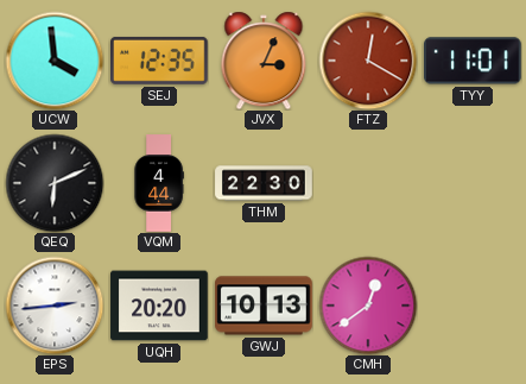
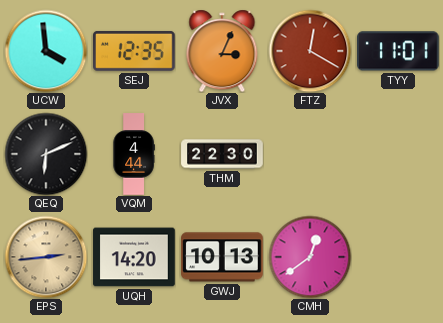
EPS dial: white -> champagne (46, 257)
UQH: 20:20 -> 14:20 (134, 257)
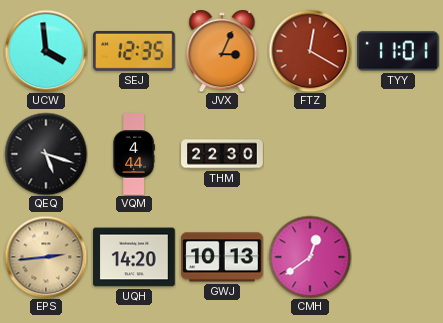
QEQ: 6:11 -> 5:18 (46, 154)
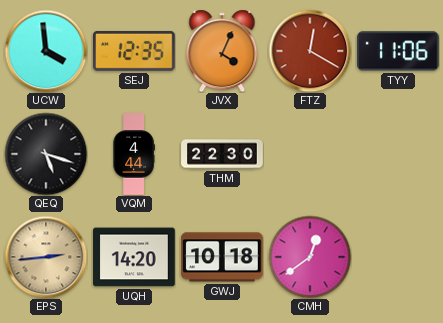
JVX: 3:04 -> 4:04 (222, 51)
TYY: 11:01 -> 11:06 (399, 51)
GWJ: 10:13 -> 10:18 (222, 257)
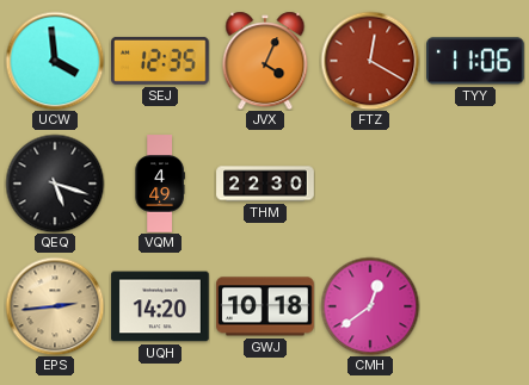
VQM: 4:44 -> 4:49 (160, 184)
